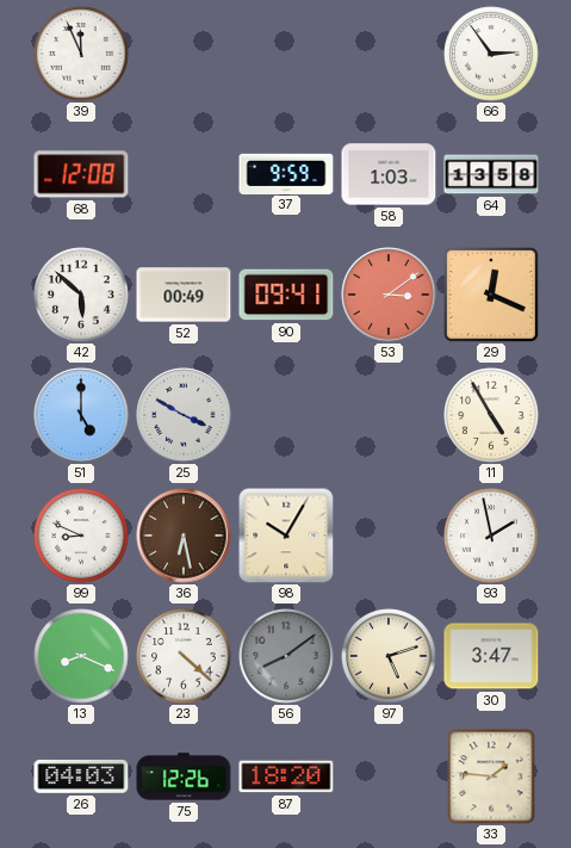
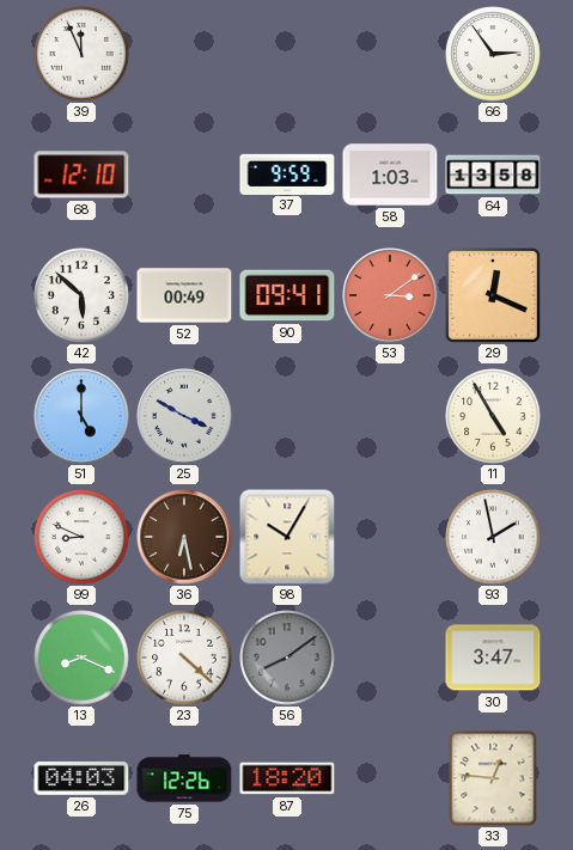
68: 12:08 -> 12:10 (81, 175)
97: 5:12 -> none (389, 656)
33: 1:46 -> 12:46 (493, 778)
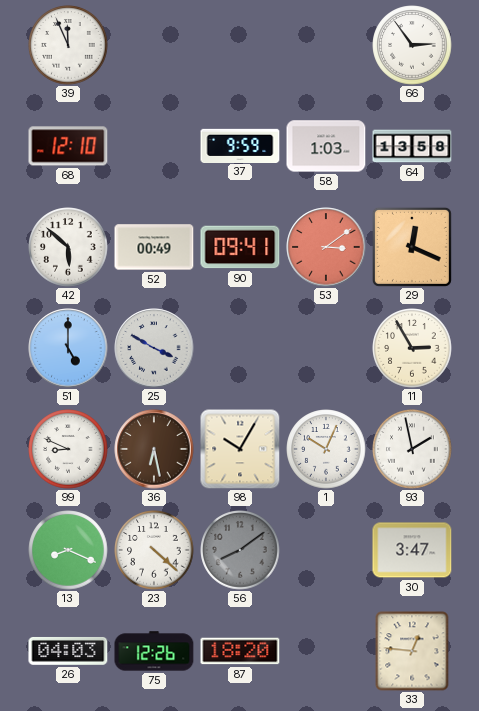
11: 4:55 -> 2:55 (412, 348)
1: none -> 10:04 (326, 449)
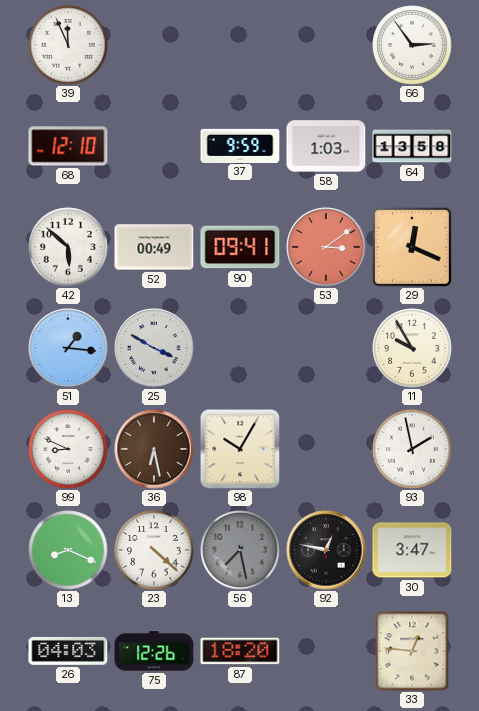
51: 5:00 -> 1:16 (68, 348)
11: 2:55 -> 9:55 (412, 348)
1: 10:04 -> none (326, 449)
56: 8:09 -> 7:28 (240, 550)
92: none -> 12:47 (326, 550)
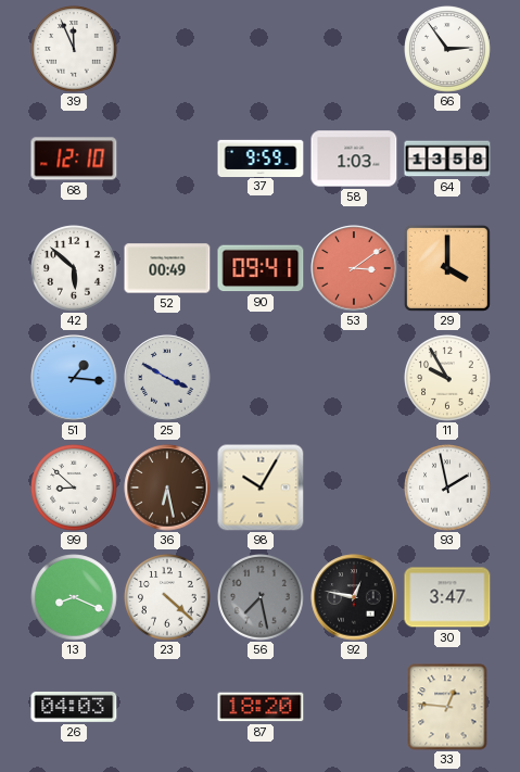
29: 12:19 -> 4:00 (447, 268)
99: 8:49 -> 8:52 (74, 488)
75: 12:26 -> none (154, 651)
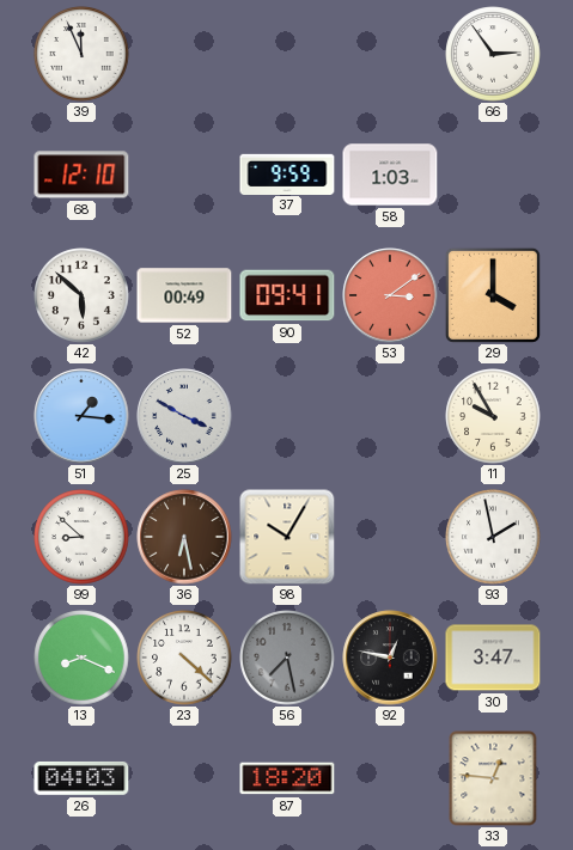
64: 13:58 -> none (447, 159)
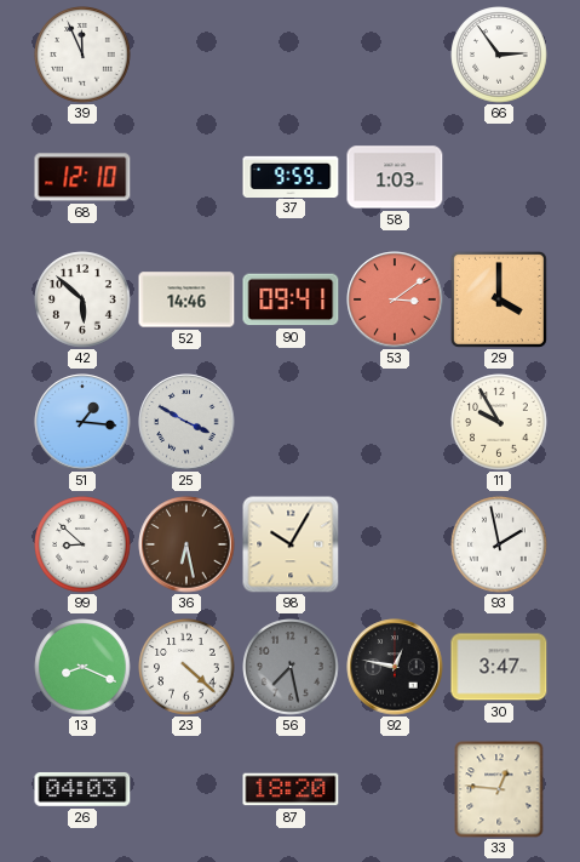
52: 00:49 -> 14:46 (186, 299)
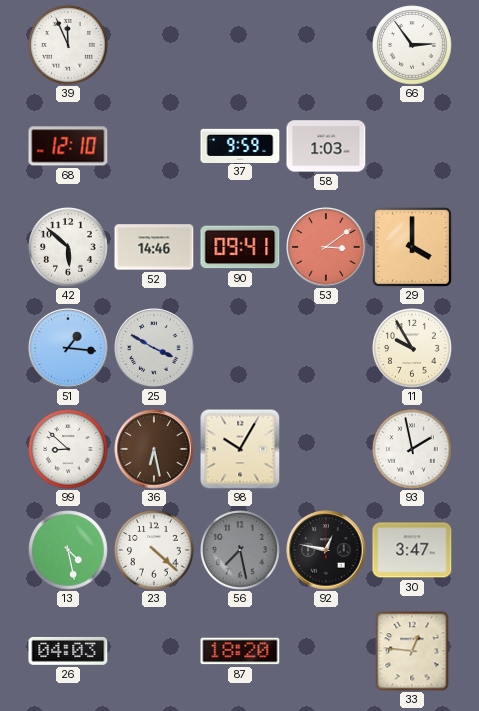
13: 8:19 -> 4:28 (68, 550)
